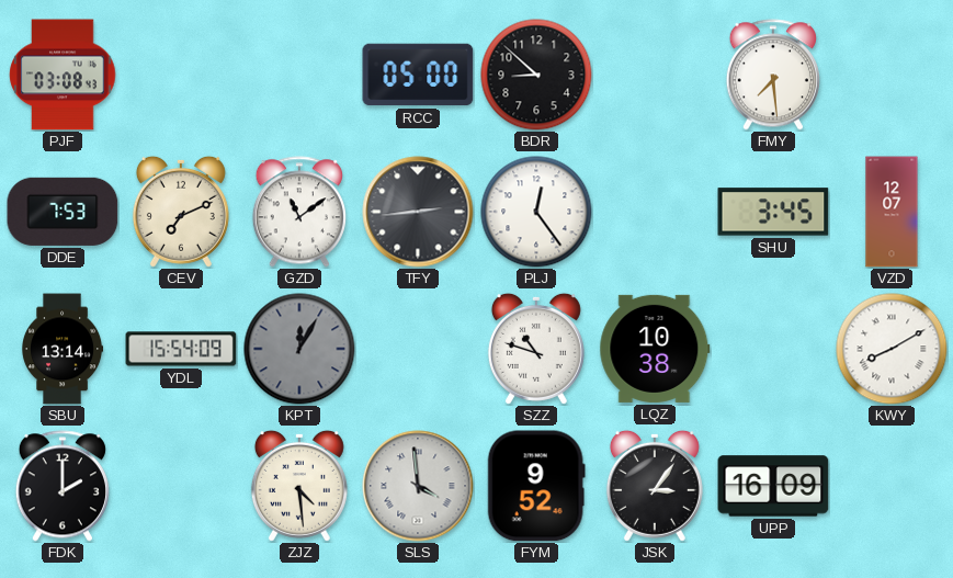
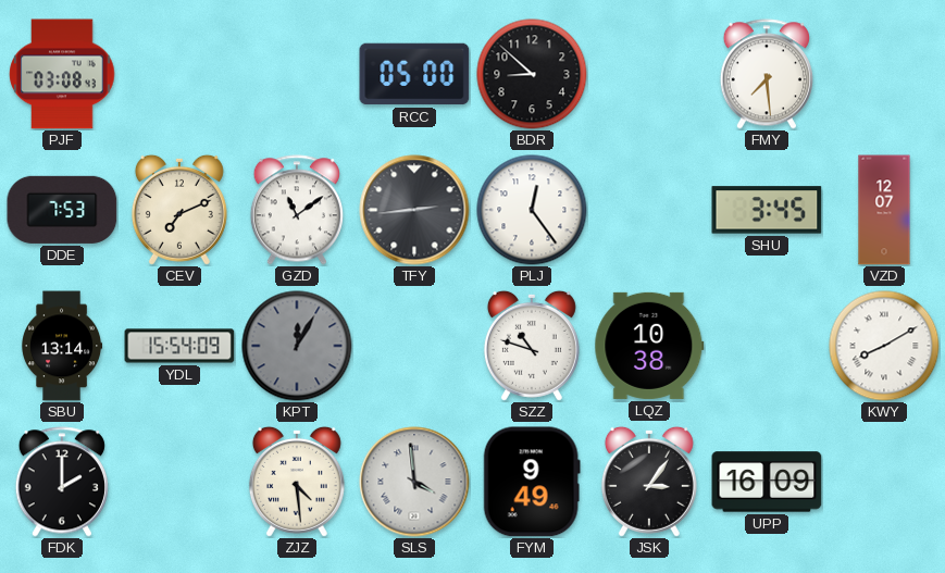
FYM: 9:52 -> 9:49 (532, 482)
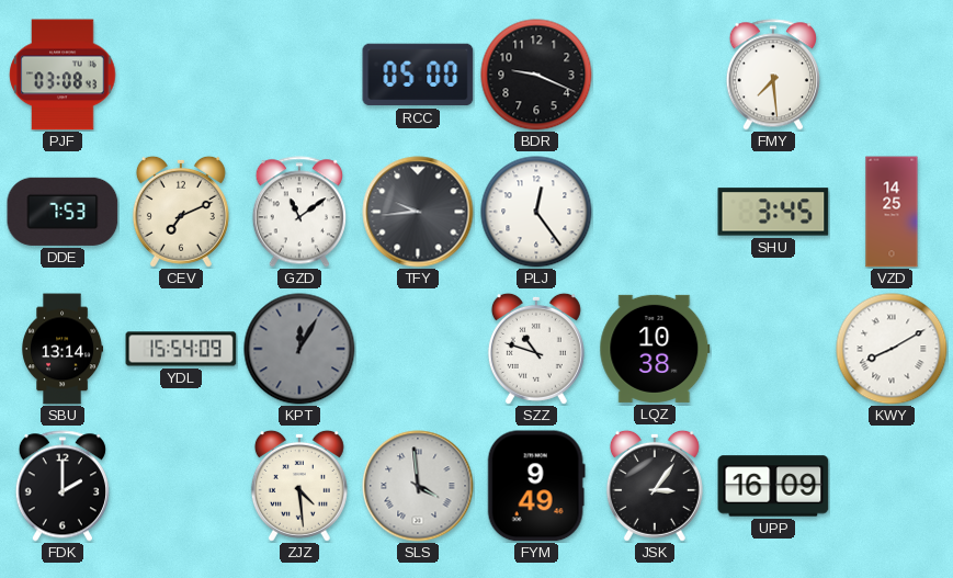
BDR: 8:52 -> 9:19 (536, 75)
TFY: 2:44 -> 9:44 (418, 212)
VZD: 12:07 -> 14:25 (892, 212)
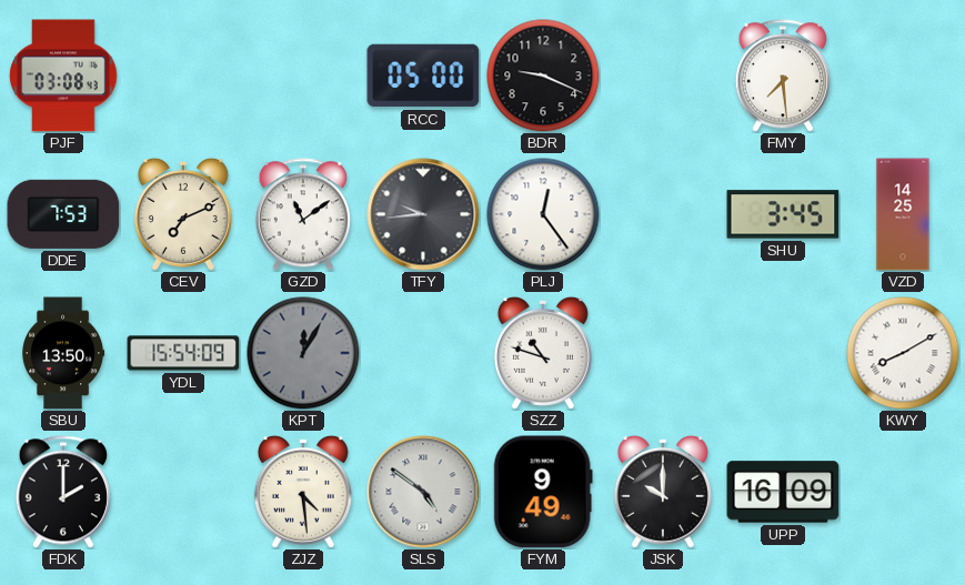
SBU: 13:14 -> 13:50 (64, 353)
LQZ: 10:38 -> none (655, 349)
SLS: 3:59 -> 4:51 (423, 492)
JSK: 3:06 -> 10:00 (663, 492)
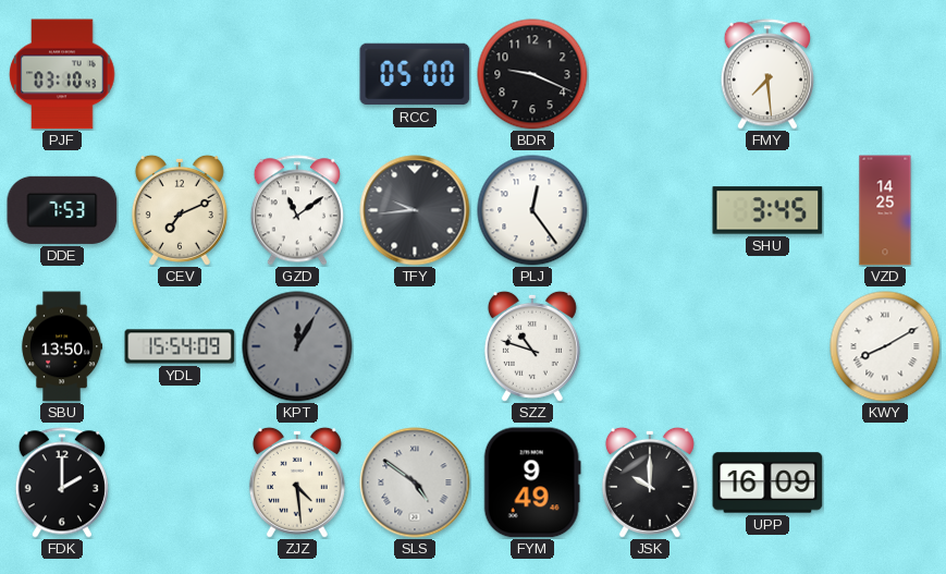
PJF: 03:08 -> 03:10 (62, 74)
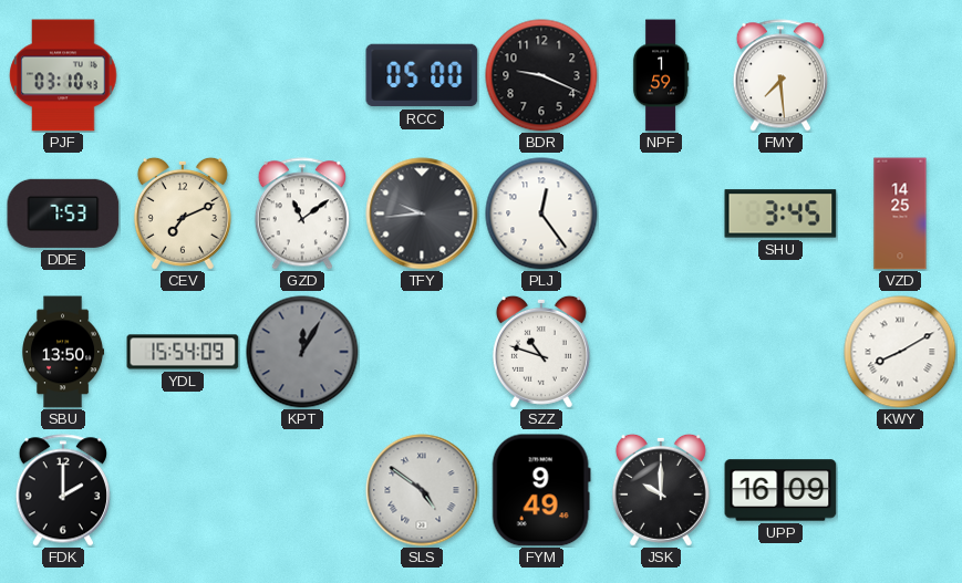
NPF: none -> 1:59 (661, 75)
ZJZ: 4:29 -> none (297, 483)
